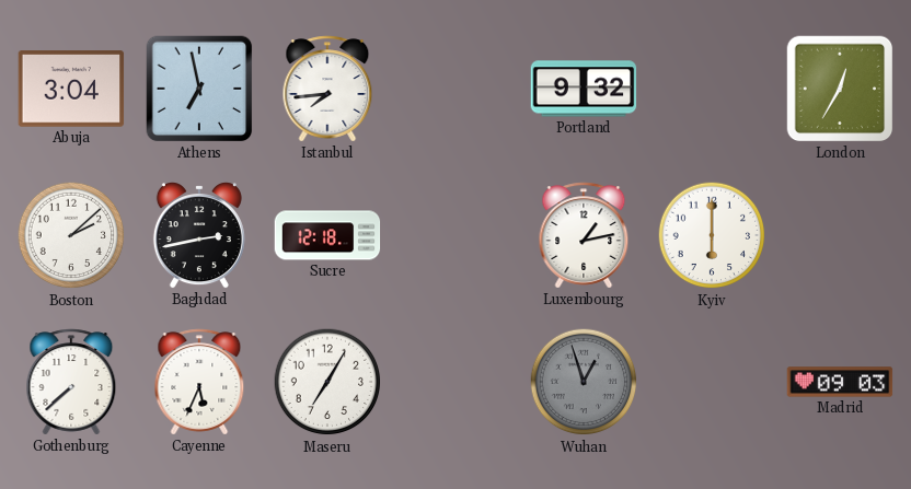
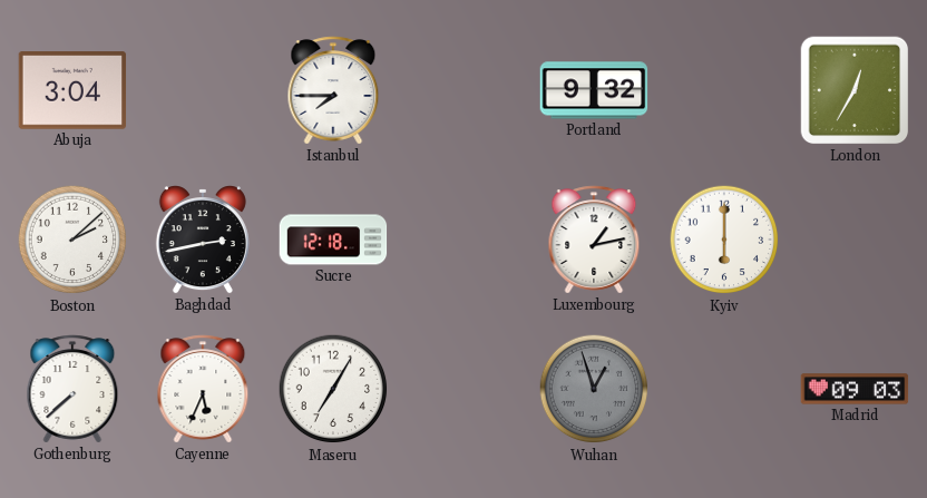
Athens: 6:58 -> none (199, 89)
Istanbul: 7:44 -> 7:45 (333, 90)
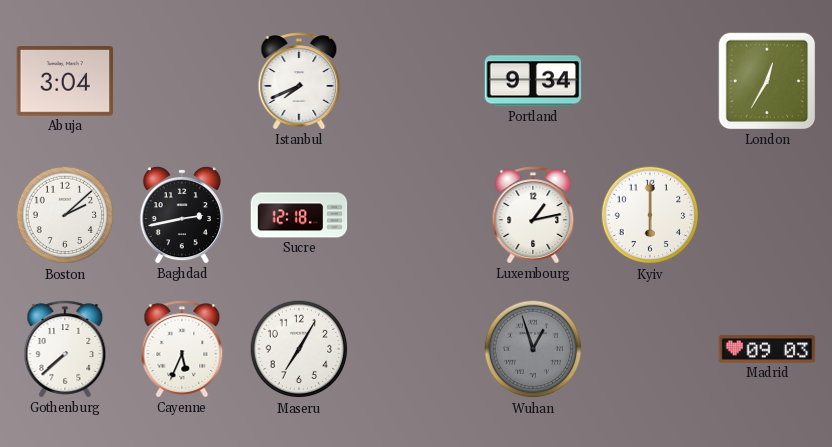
Istanbul: 7:45 -> 7:41 (299, 81)
Portland: 9:32 -> 9:34 (533, 81)
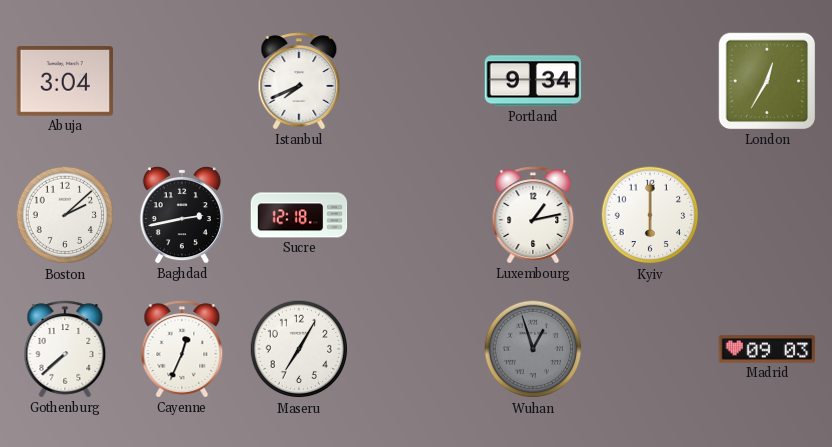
Cayenne: 5:34 -> 12:34 (182, 349)
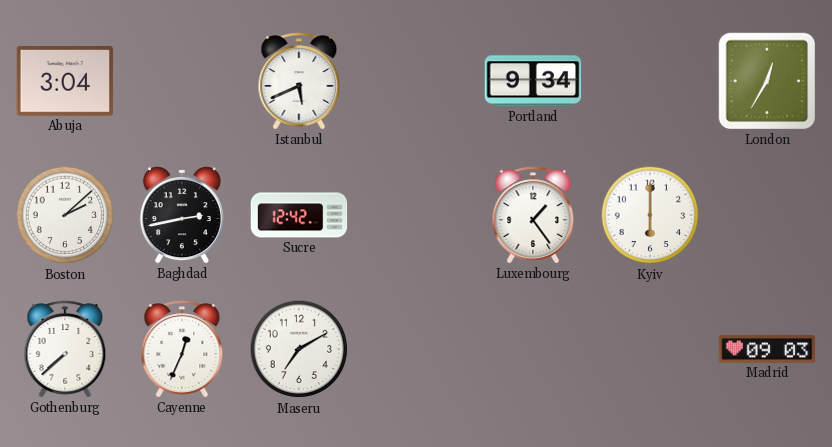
Istanbul: 7:41 -> 5:41 (299, 81)
Sucre: 12:18 -> 12:42 (299, 215)
Luxembourg: 1:13 -> 1:24 (533, 215)
Maseru: 7:05 -> 7:10 (299, 349)
Wuhan: 12:57 -> none (533, 349)
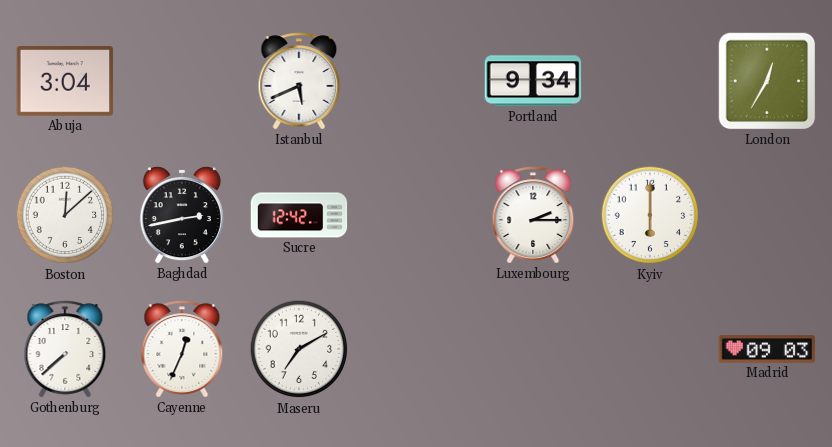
Boston: 2:08 -> 12:08 (65, 215)
Luxembourg: 1:24 -> 2:15 (533, 215)
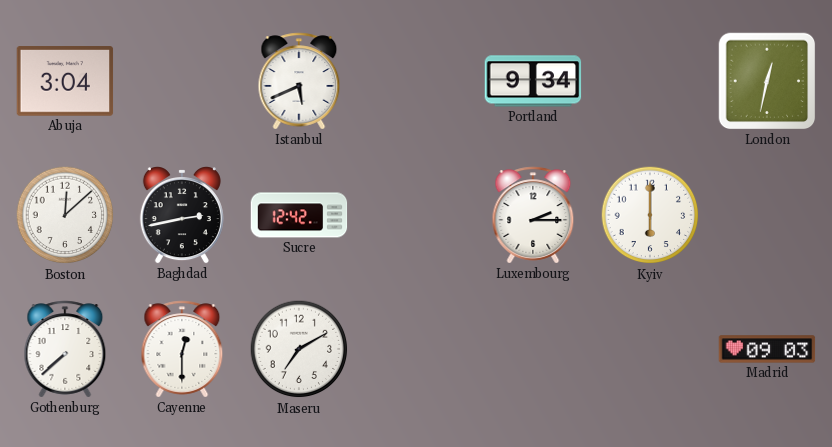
London: 12:35 -> 12:32 (767, 81)
Cayenne: 12:34 -> 12:30 (182, 349)
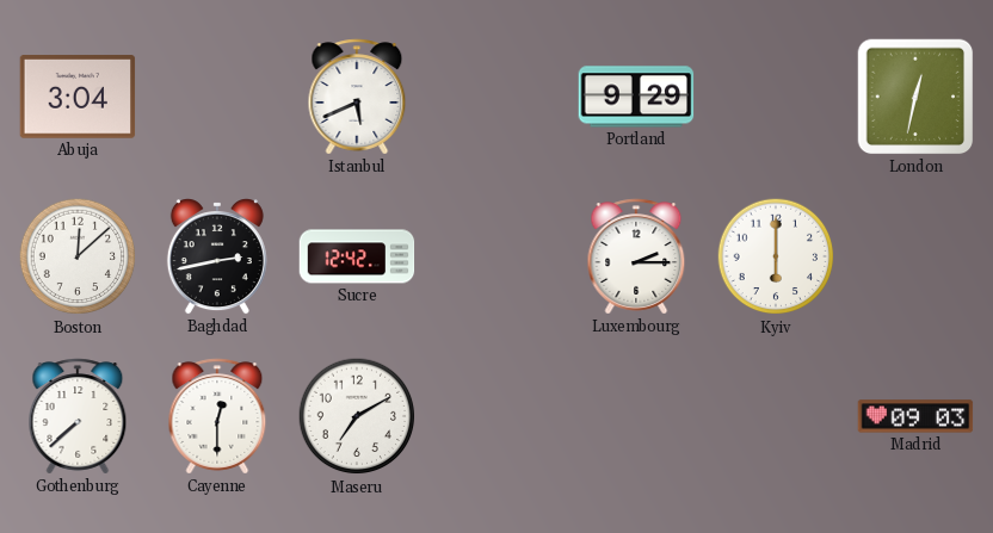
Portland: 9:34 -> 9:29 (636, 97)
